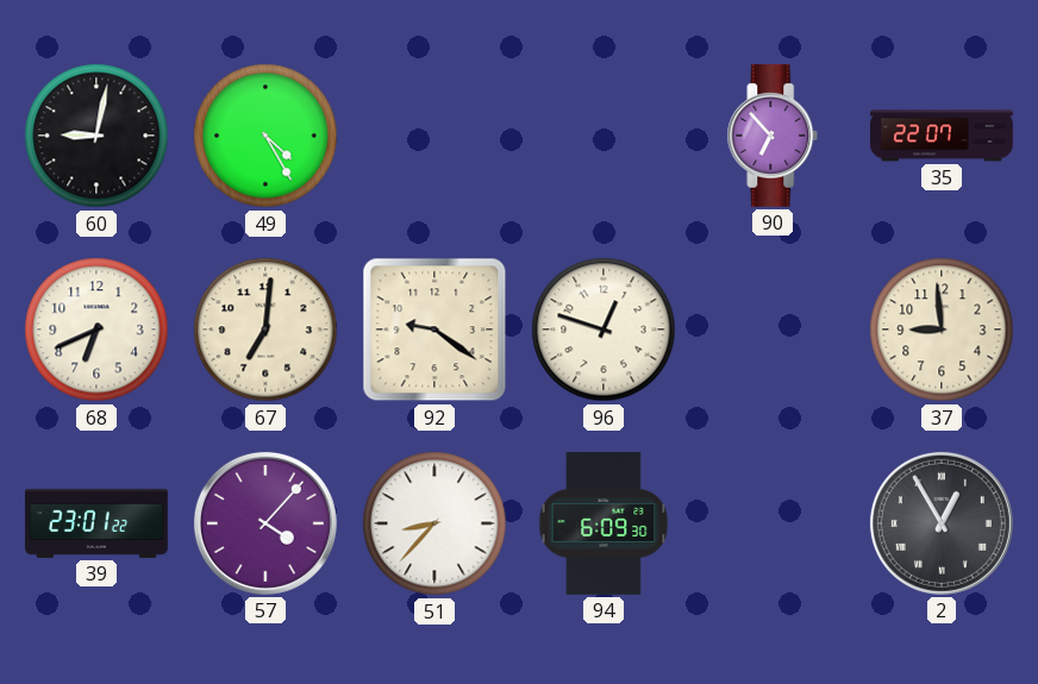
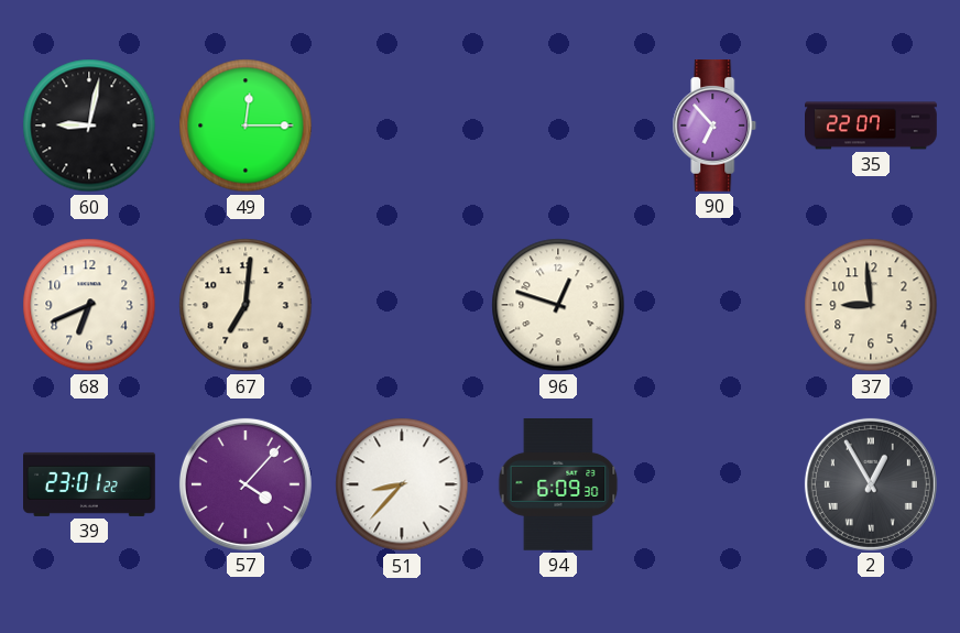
49: 4:25 -> 12:15 (246, 125)
92: 9:21 -> none (434, 330)
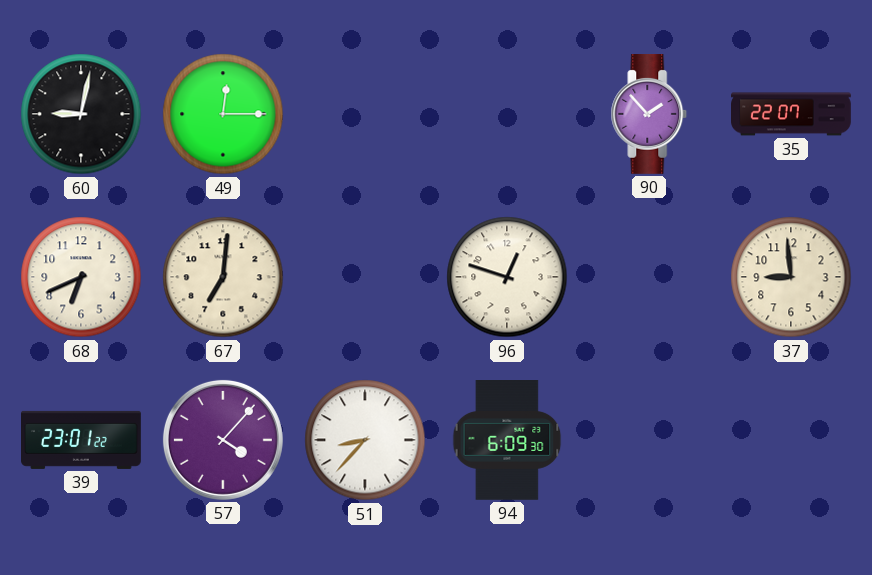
90: 6:53 -> 1:53 (649, 115)
2: 12:55 -> none (871, 484)
